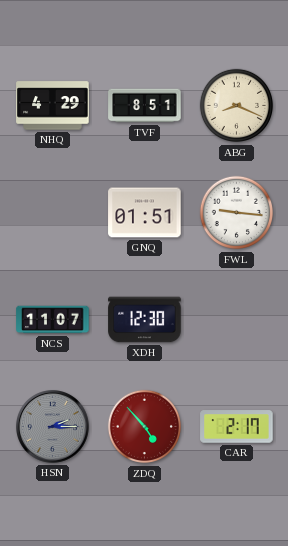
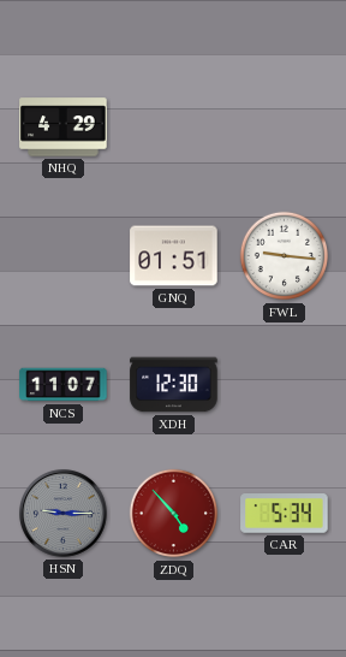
TVF: 8:51 -> none (145, 106)
ABG: 8:19 -> none (237, 106)
HSN: 2:15 -> 9:15 (64, 514)
CAR: 2:17 -> 5:34 (285, 514)
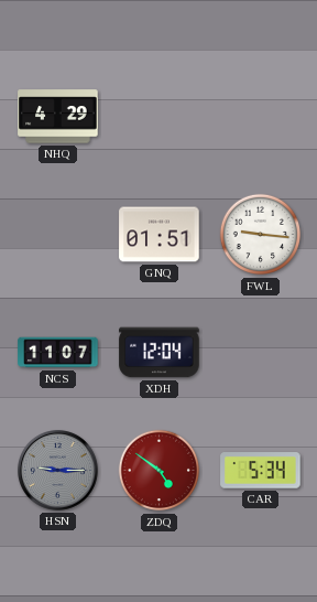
XDH: 12:30 -> 12:04 (160, 353)
ZDQ: 4:53 -> 4:51 (160, 471)
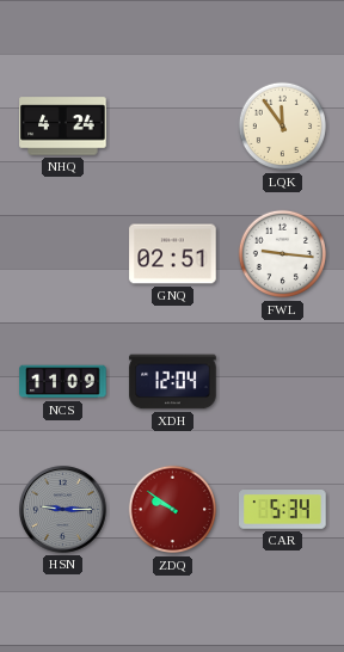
NHQ: 4:29 -> 4:24 (63, 127)
LQK: none -> 11:54 (283, 127)
GNQ: 01:51 -> 02:51 (173, 254)
NCS: 11:07 -> 11:09 (63, 382)
ZDQ: 4:51 -> 9:51 (173, 510)
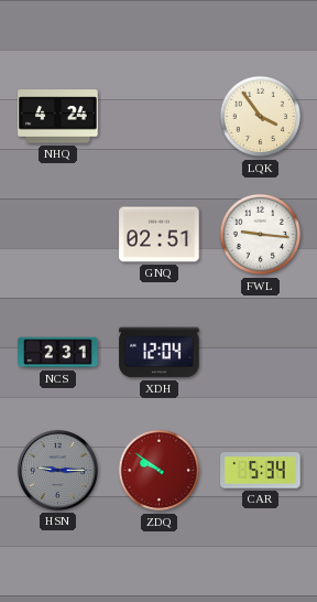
LQK: 11:54 -> 3:54 (261, 117)
NCS: 11:09 -> 2:31 (58, 353)
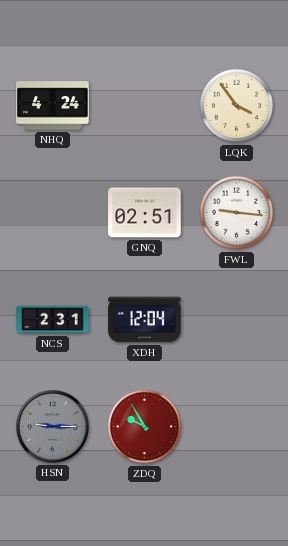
ZDQ: 9:51 -> 9:55 (145, 427)
CAR: 5:34 -> none (261, 471)
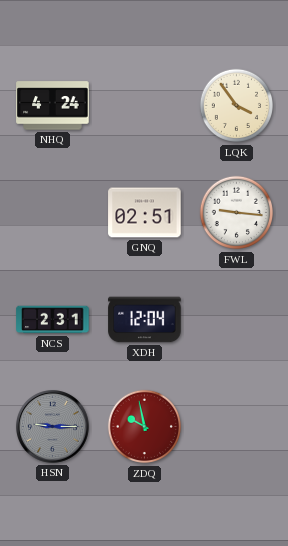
ZDQ: 9:55 -> 9:58 (145, 427)
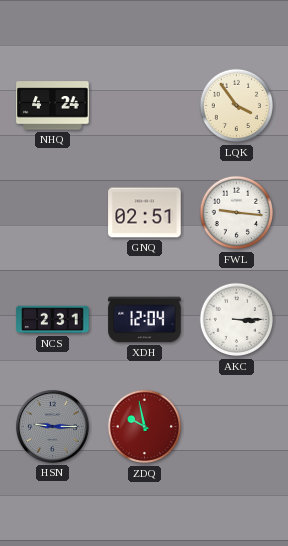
AKC: none -> 3:15 (237, 320)
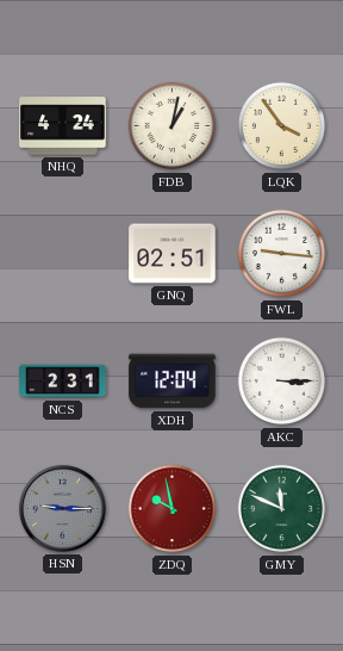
FDB: none -> 1:02 (173, 126)
GMY: none -> 11:49 (282, 509)
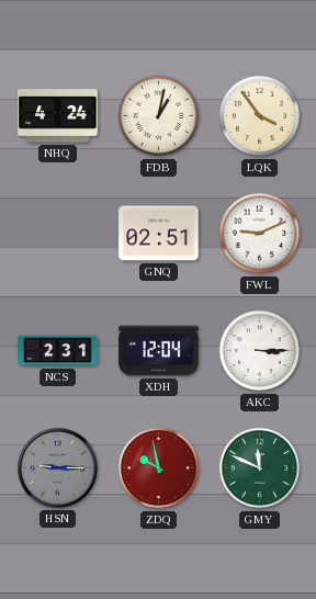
FWL: 9:16 -> 9:11 (260, 234)
